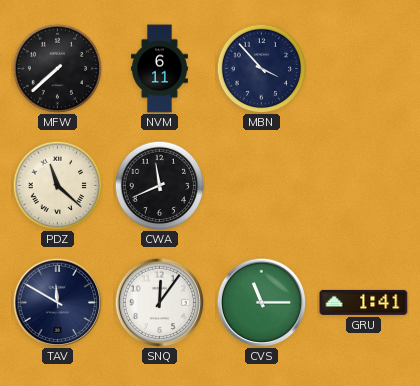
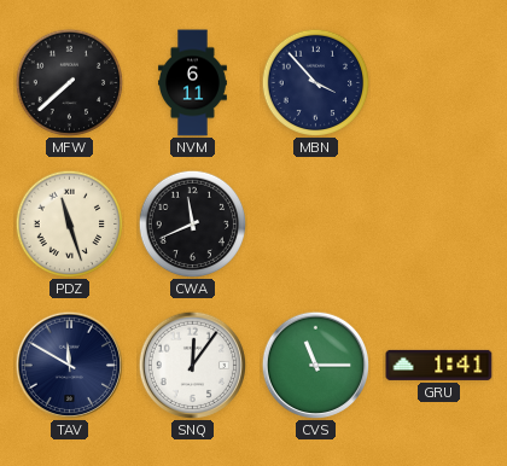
PDZ: 11:22 -> 11:27 (69, 223)
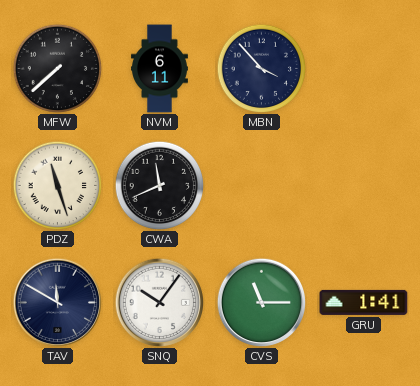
SNQ: 12:06 -> 10:06 (159, 302)
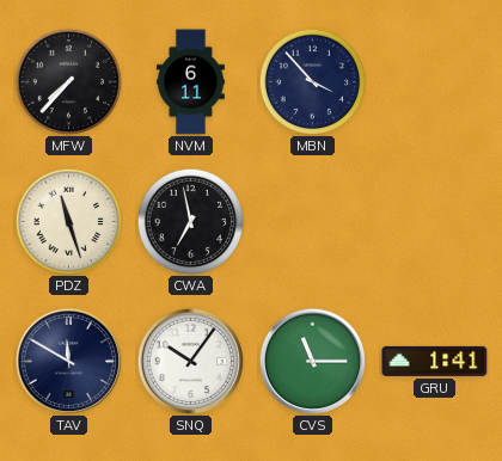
MFW: 7:38 -> 7:37 (68, 81)
CWA: 11:41 -> 6:58 (190, 221)
